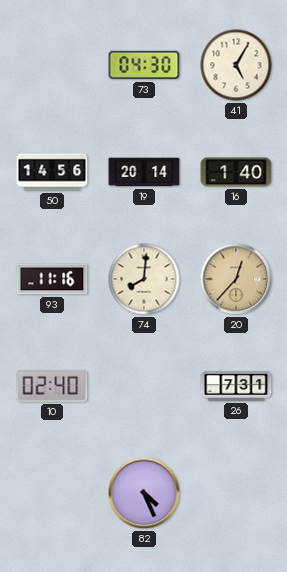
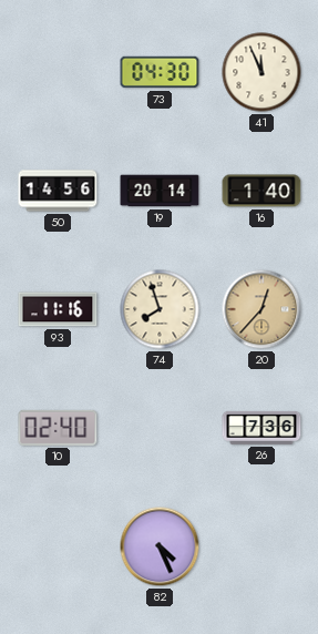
41: 5:05 -> 11:56 (261, 72)
74: 8:01 -> 7:57 (160, 309)
26: 7:31 -> 7:36 (261, 428)
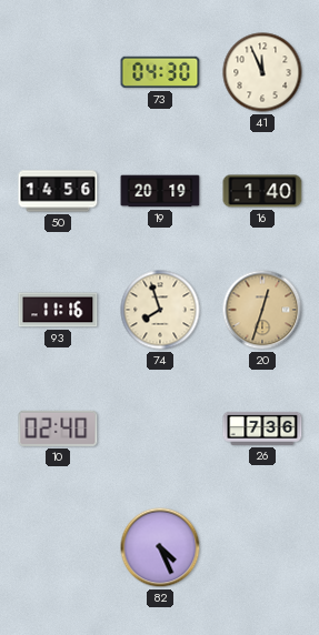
19: 20:14 -> 20:19 (160, 191)
20: 12:37 -> 12:33 (262, 310)
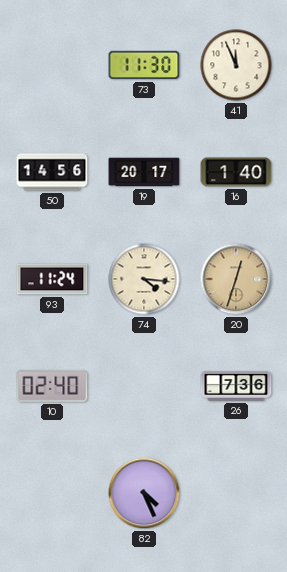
73: 04:30 -> 11:30 (144, 65)
19: 20:19 -> 20:17 (144, 172)
93: 11:16 -> 11:24 (52, 279)
74: 7:57 -> 4:16 (144, 279)
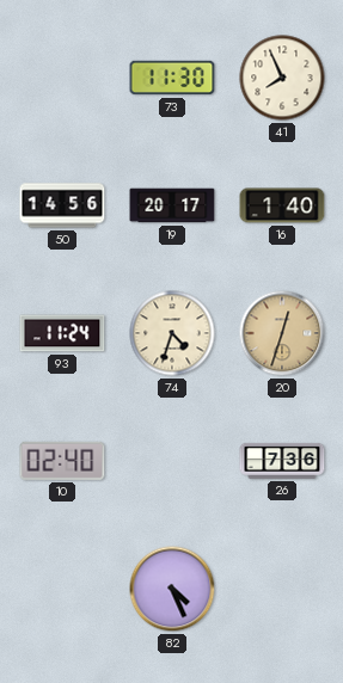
41: 11:56 -> 7:56 (282, 78)
74: 4:16 -> 4:33 (172, 333)
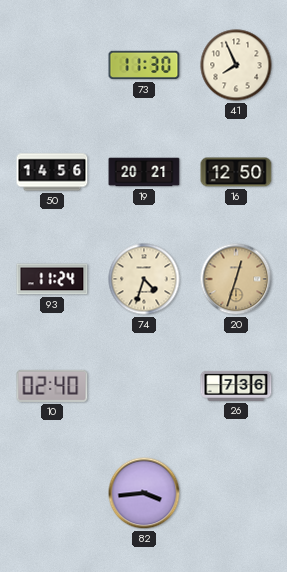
19: 20:17 -> 20:21 (144, 172)
16: 1:40 -> 12:50 (236, 172)
82: 4:26 -> 3:44 (144, 493)
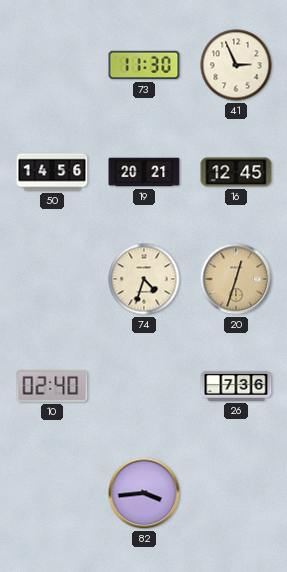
41: 7:56 -> 2:56 (236, 65)
16: 12:50 -> 12:45 (236, 172)
93: 11:24 -> none (52, 279)
